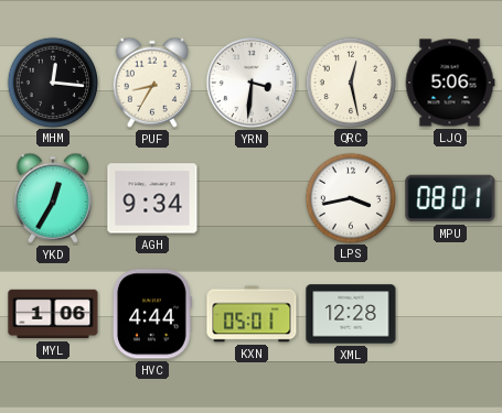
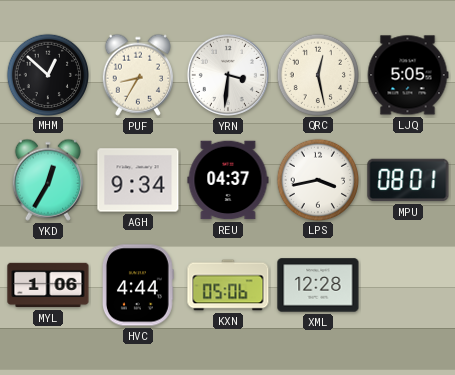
MHM: 12:16 -> 12:52 (47, 74)
LJQ: 5:06 -> 5:05 (408, 75)
REU: none -> 04:37 (228, 180)
KXN: 05:01 -> 05:06 (228, 285)
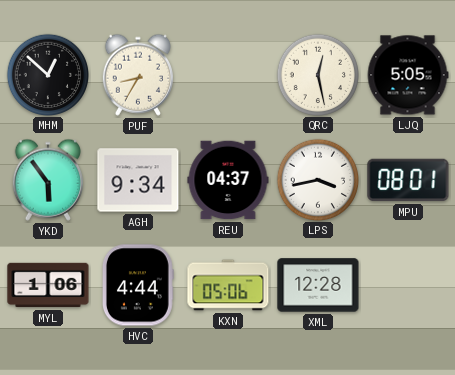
YRN: 3:31 -> none (228, 75)
YKD: 12:35 -> 5:54 (48, 180)
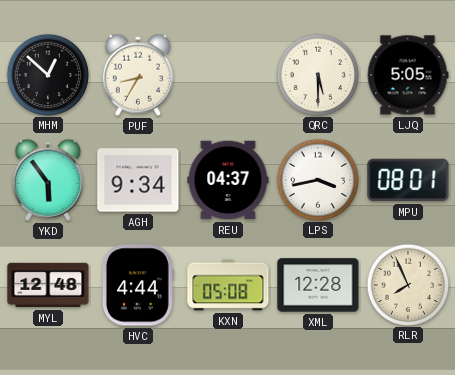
QRC: 12:28 -> 5:30 (317, 74)
MYL: 1:06 -> 12:48 (48, 285)
KXN: 05:06 -> 05:08 (228, 285)
RLR: none -> 7:56 (407, 284)
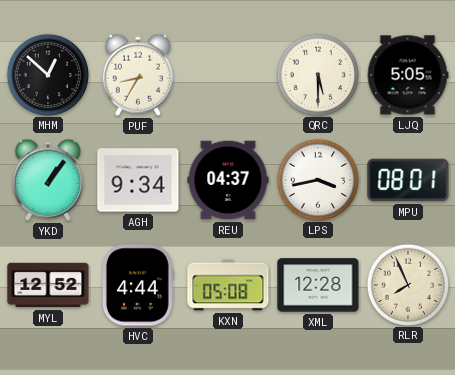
YKD: 5:54 -> 1:06 (48, 180)
MYL: 12:48 -> 12:52 (48, 285)
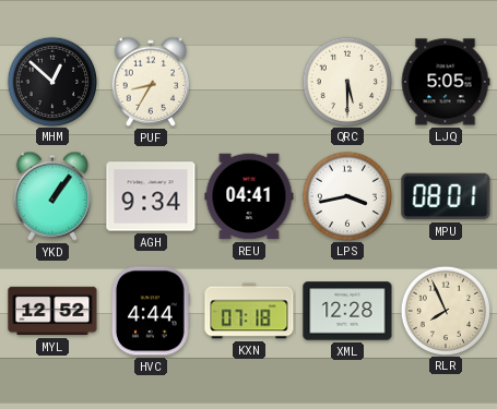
REU: 04:37 -> 04:41 (249, 196)
KXN: 05:08 -> 07:18 (249, 311)
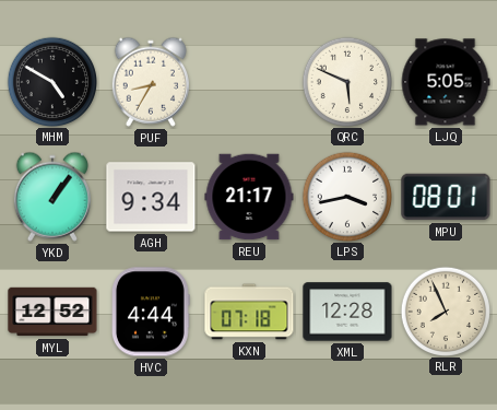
MHM: 12:52 -> 4:50 (51, 81)
QRC: 5:30 -> 5:49 (346, 81)
REU: 04:41 -> 21:17 (249, 197)
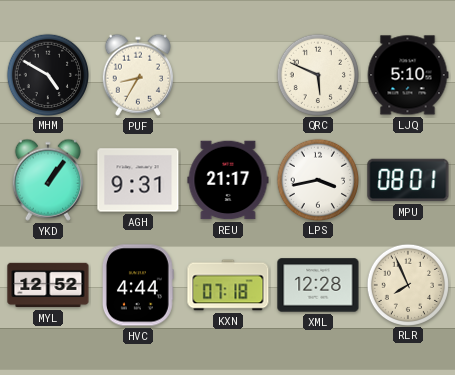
LJQ: 5:05 -> 5:10 (408, 75)
AGH: 9:34 -> 9:31 (138, 180)
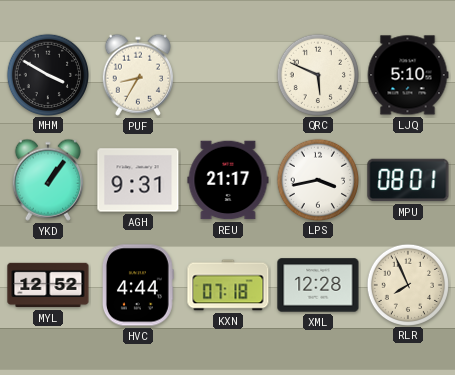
MHM: 4:50 -> 3:50 (47, 74)
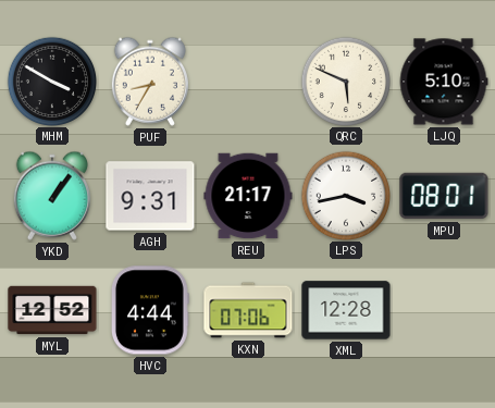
KXN: 07:18 -> 07:06 (248, 310)
RLR: 7:56 -> none (407, 284)
